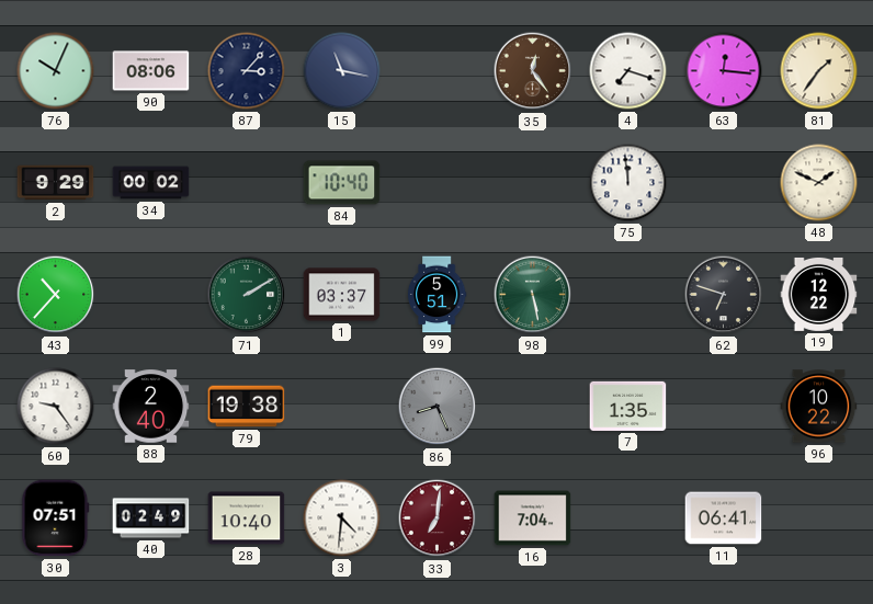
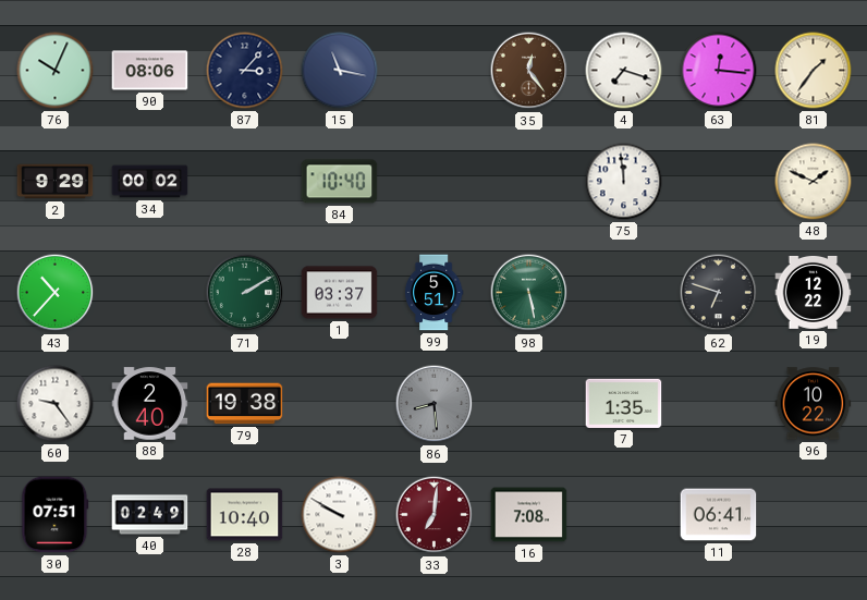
86: 8:26 -> 8:29 (435, 404)
3: 4:31 -> 9:50 (340, 515)
16: 7:04 -> 7:08 (529, 515)
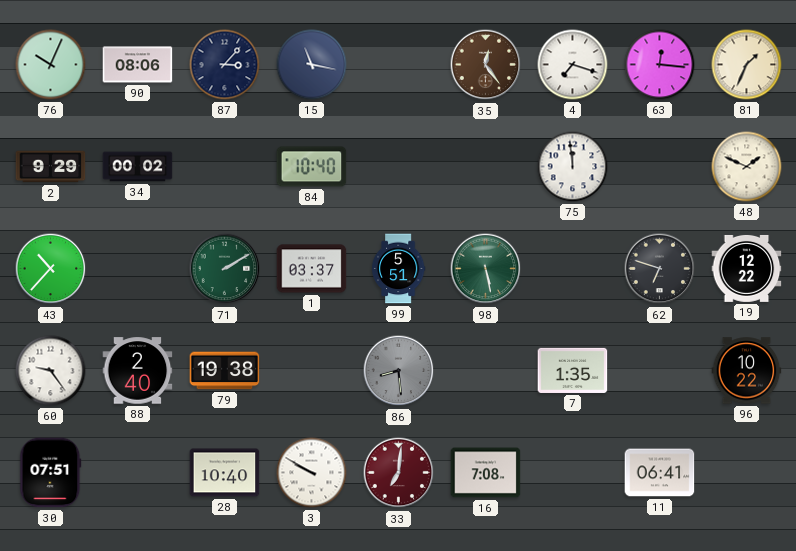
81: 1:36 -> 1:34 (747, 65)
40: 02:49 -> none (150, 515)
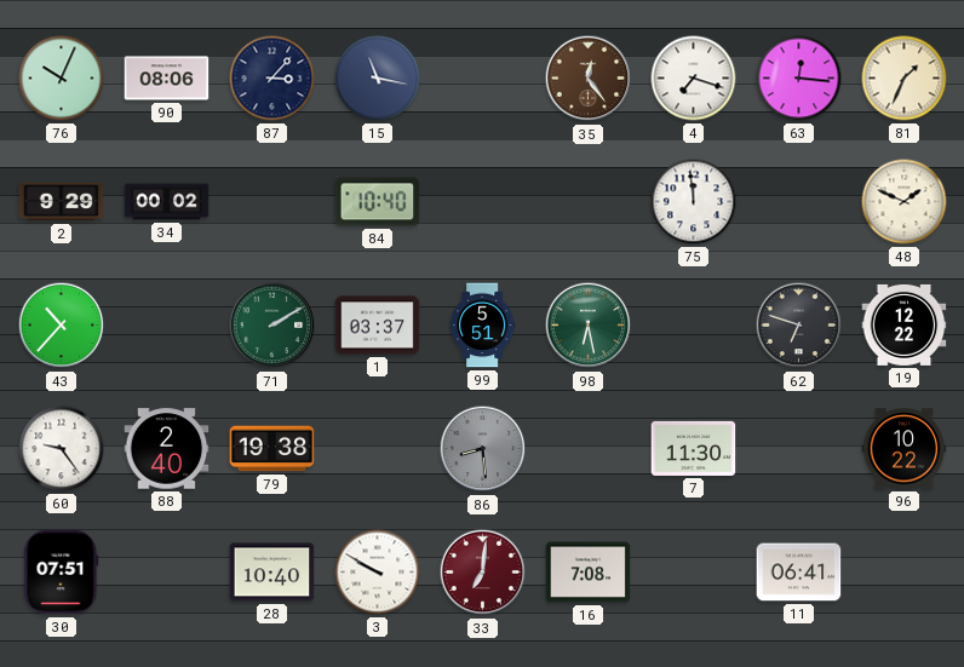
98: 5:28 -> 6:28 (589, 326)
7: 1:35 -> 11:30 (694, 448)
